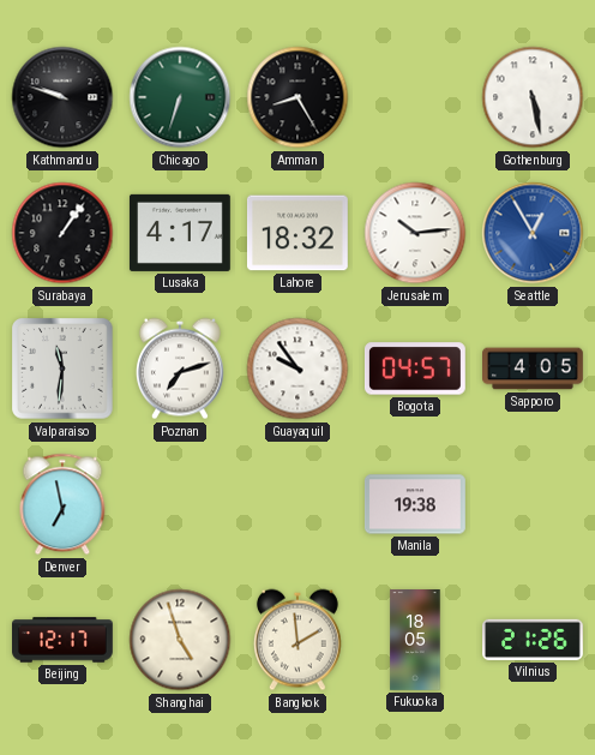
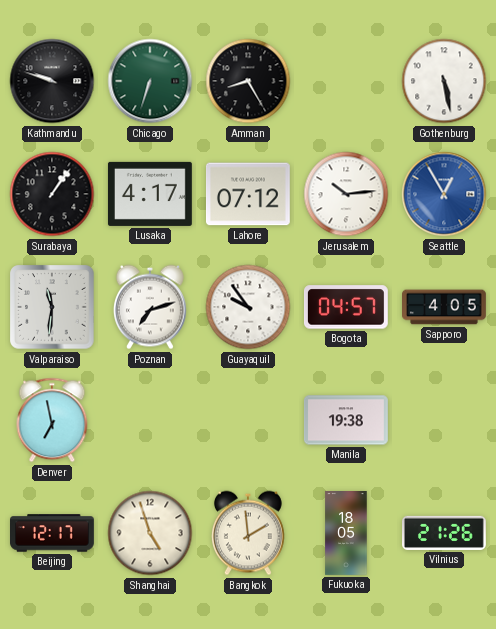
Lahore: 18:32 -> 07:12 (248, 194)
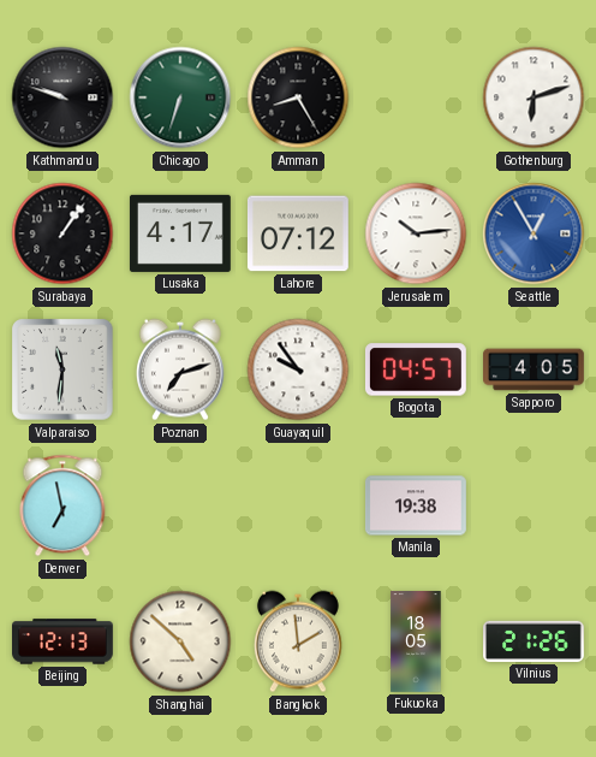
Gothenburg: 5:28 -> 6:12 (534, 97)
Beijing: 12:17 -> 12:13 (64, 641)
Shanghai: 4:57 -> 4:52 (180, 641)
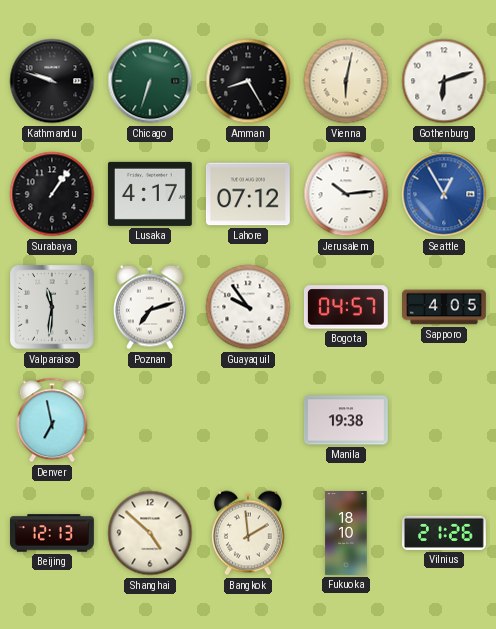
Vienna: none -> 6:02 (346, 81)
Fukuoka: 18:05 -> 18:10 (346, 534)
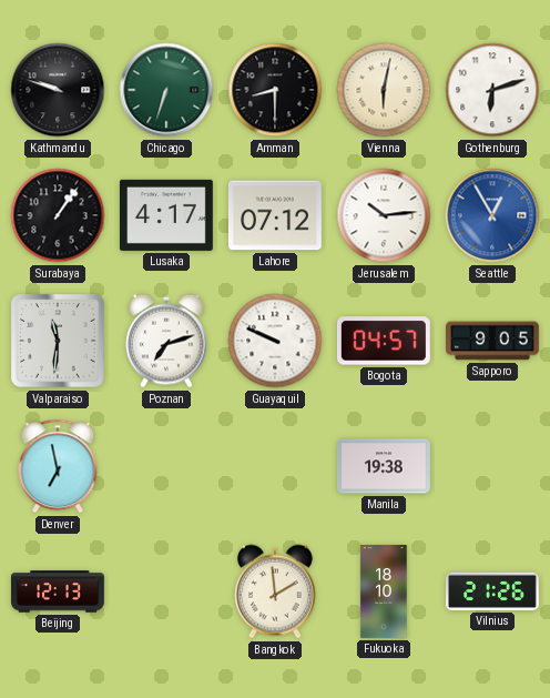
Amman: 8:25 -> 8:30 (275, 90)
Guayaquil: 9:54 -> 9:49 (275, 341)
Sapporo: 4:05 -> 9:05 (493, 341)
Shanghai: 4:52 -> none (150, 533)
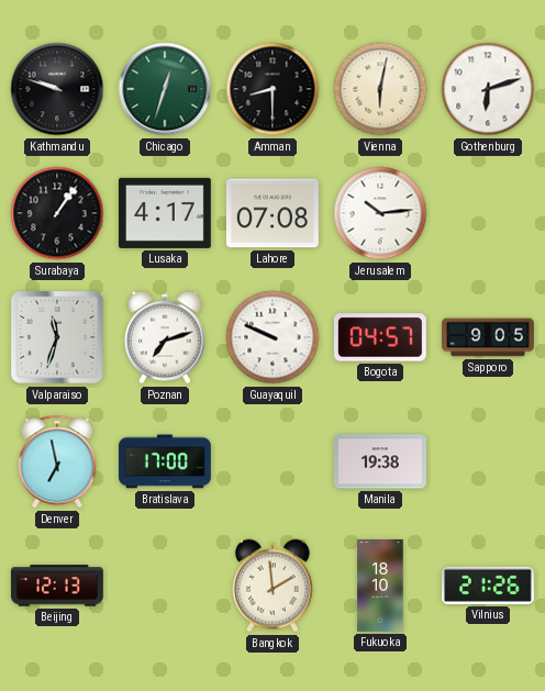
Chicago: 6:33 -> 12:33 (165, 89)
Lahore: 07:12 -> 07:08 (272, 213)
Seattle: 12:55 -> none (492, 215)
Valparaiso: 11:31 -> 11:33 (57, 337)
Bratislava: none -> 17:00 (166, 461)
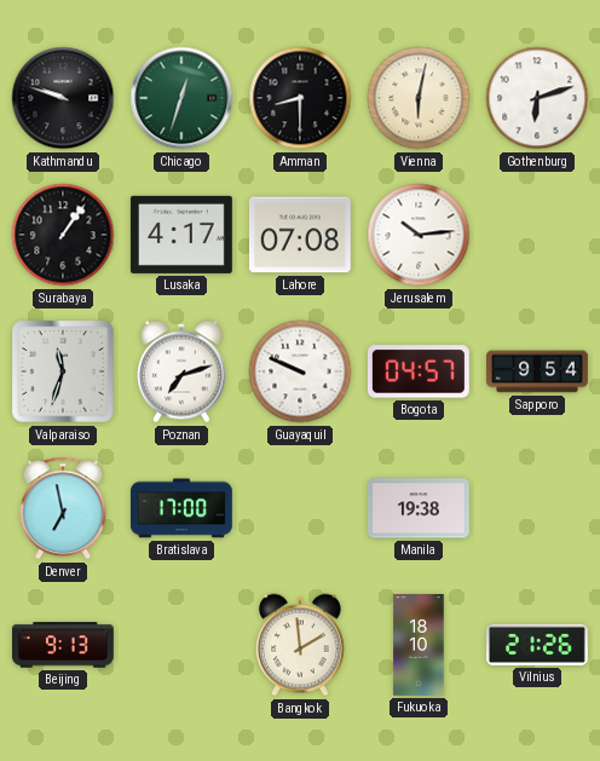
Sapporo: 9:05 -> 9:54 (538, 371)
Beijing: 12:13 -> 9:13 (64, 645)
